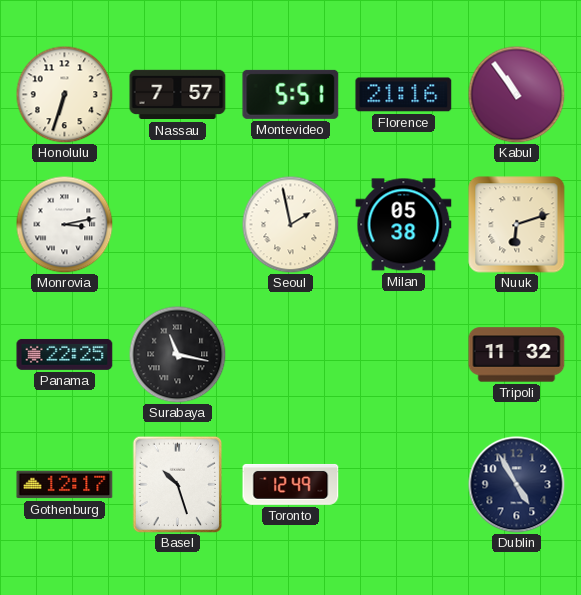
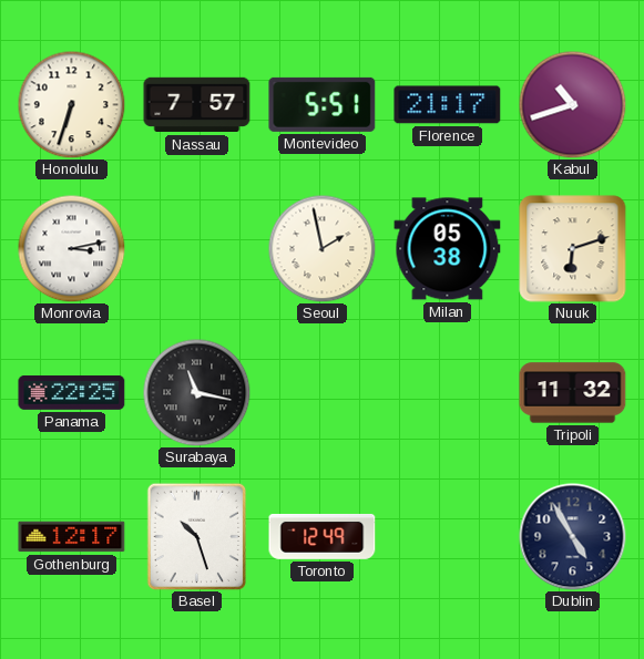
Florence: 21:16 -> 21:17 (448, 105)
Kabul: 10:54 -> 10:42 (572, 104)
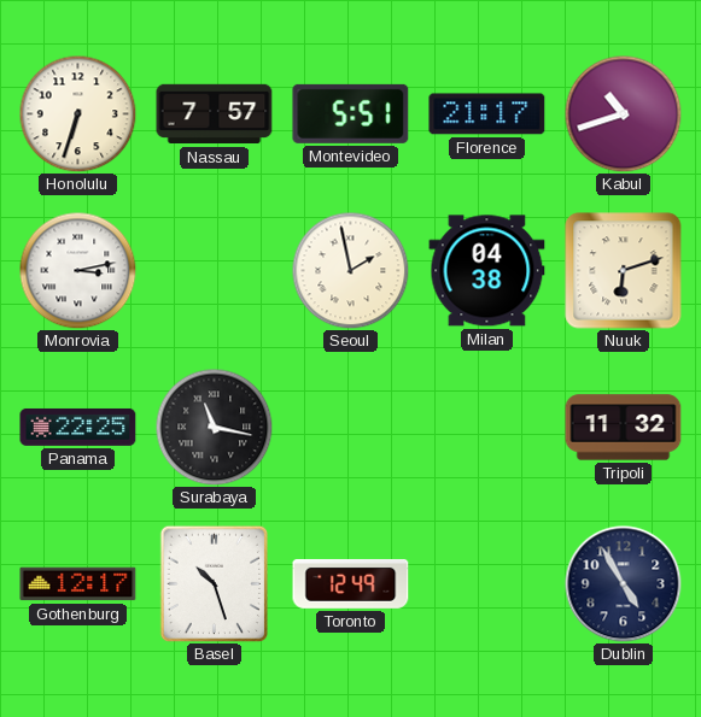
Milan: 05:38 -> 04:38 (487, 271)
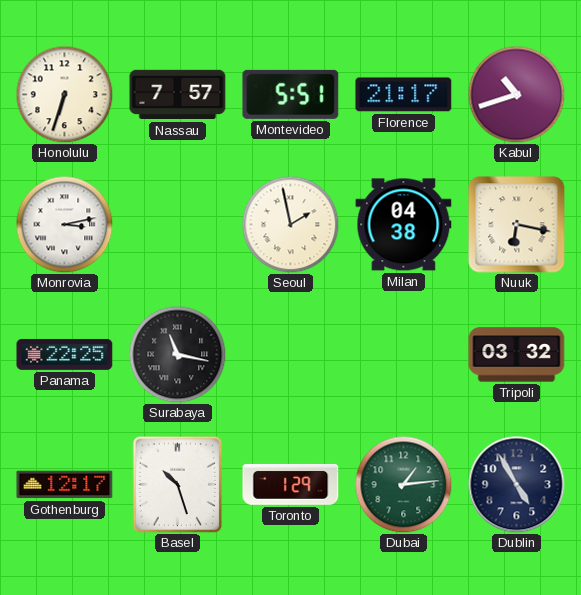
Nuuk: 6:12 -> 6:17 (517, 225)
Tripoli: 11:32 -> 03:32 (517, 355)
Toronto: 12:49 -> 1:29 (291, 484)
Dubai: none -> 1:14 (403, 484)
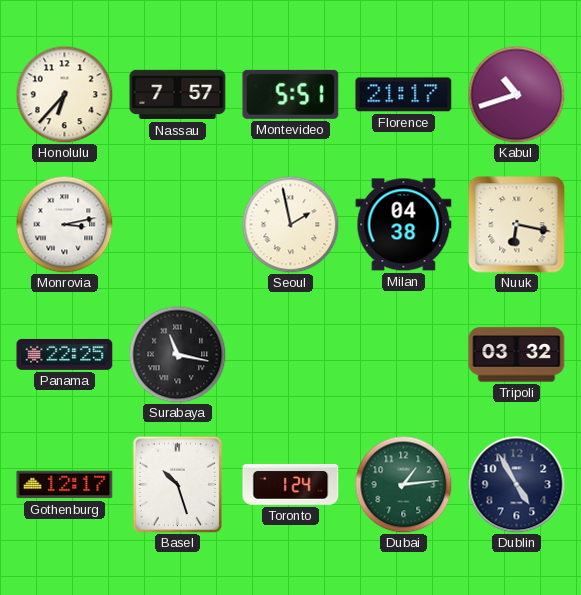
Honolulu: 6:33 -> 6:37 (64, 94)
Toronto: 1:29 -> 1:24 (291, 484)
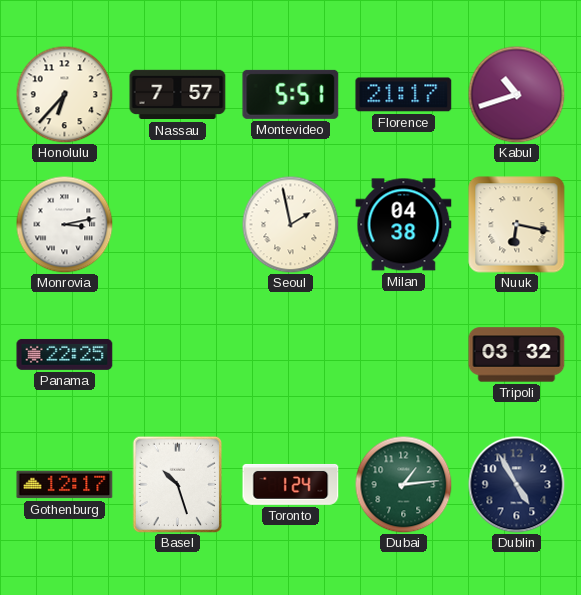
Surabaya: 11:17 -> none (177, 354)
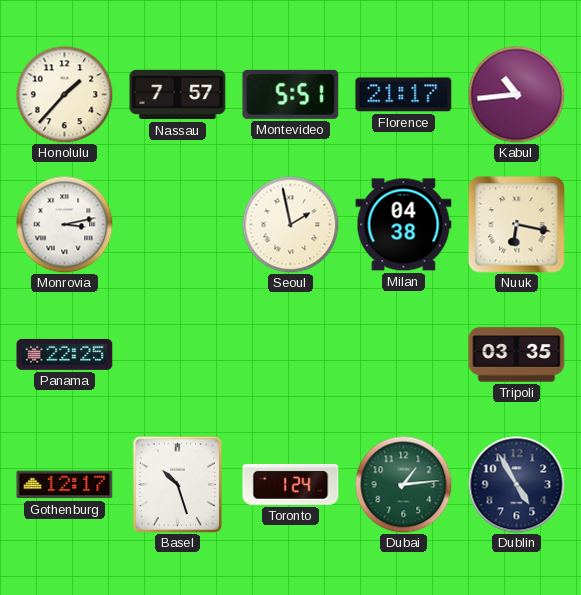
Honolulu: 6:37 -> 1:37 (64, 94)
Kabul: 10:42 -> 10:44 (516, 94)
Tripoli: 03:32 -> 03:35 (517, 355)
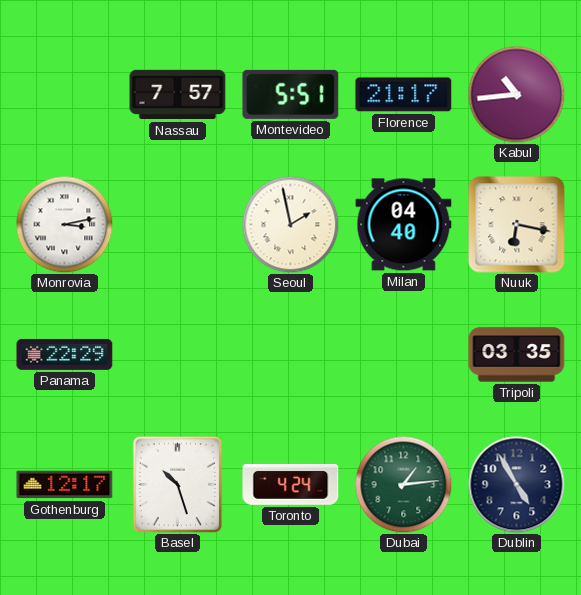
Honolulu: 1:37 -> none (64, 94)
Milan: 04:38 -> 04:40 (404, 225)
Panama: 22:25 -> 22:29 (65, 354)
Toronto: 1:24 -> 4:24 (291, 484)
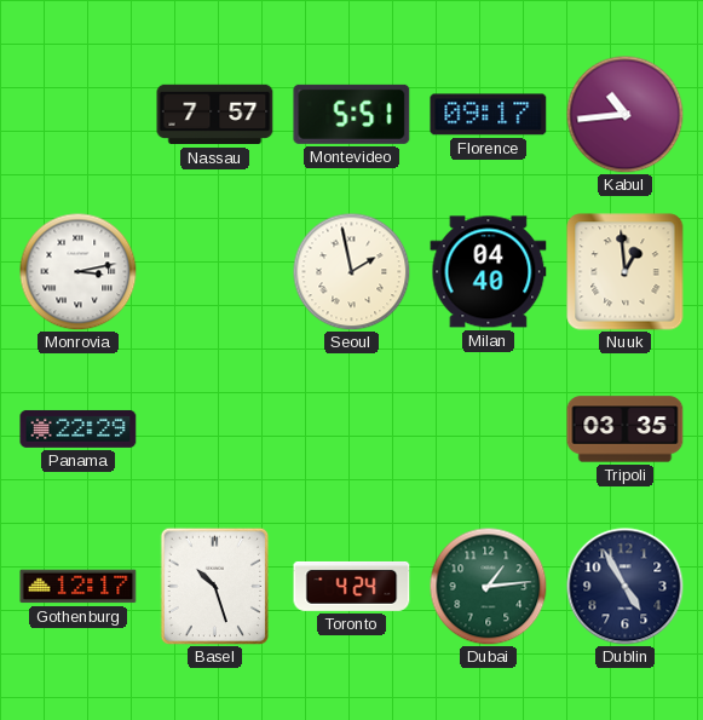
Florence: 21:17 -> 09:17 (489, 115)
Nuuk: 6:17 -> 12:59 (626, 272)
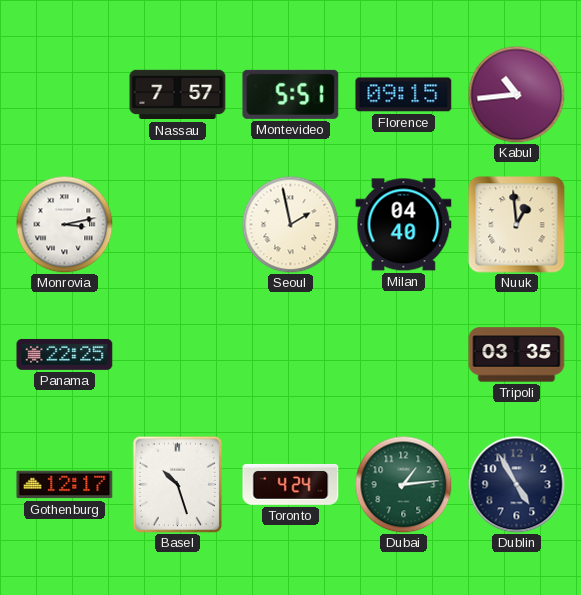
Florence: 09:17 -> 09:15 (404, 95)
Panama: 22:29 -> 22:25 (65, 354)
